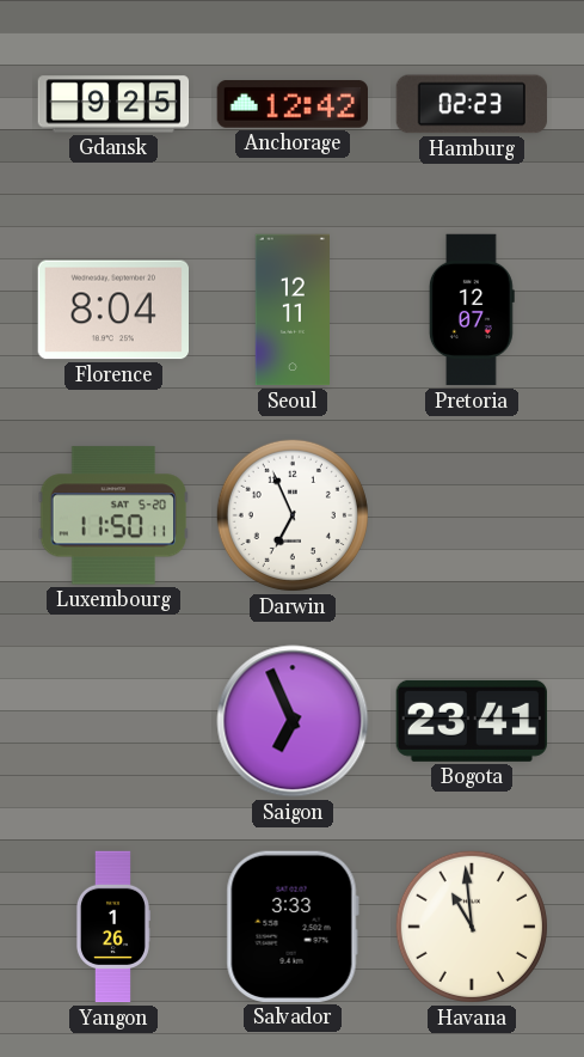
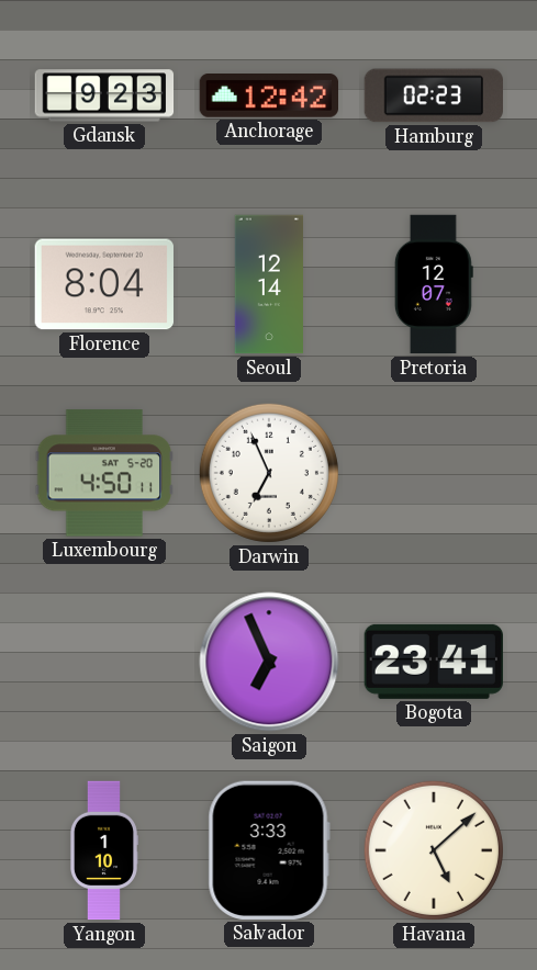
Gdansk: 9:25 -> 9:23 (104, 95)
Seoul: 12:11 -> 12:14 (268, 284)
Luxembourg: 11:50 -> 4:50 (103, 473)
Yangon: 1:26 -> 1:10 (103, 850)
Havana: 10:59 -> 5:08 (434, 850)
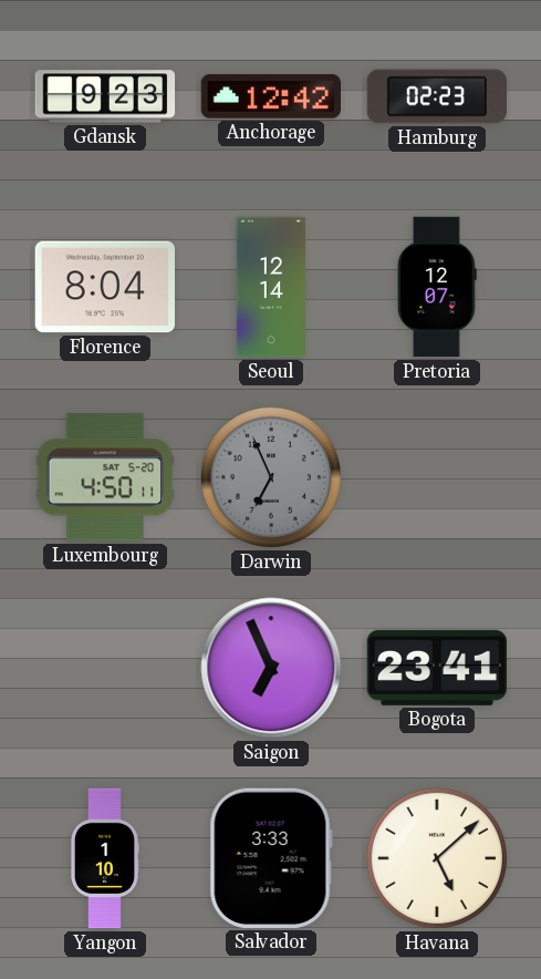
Darwin dial: white -> grey (271, 477)
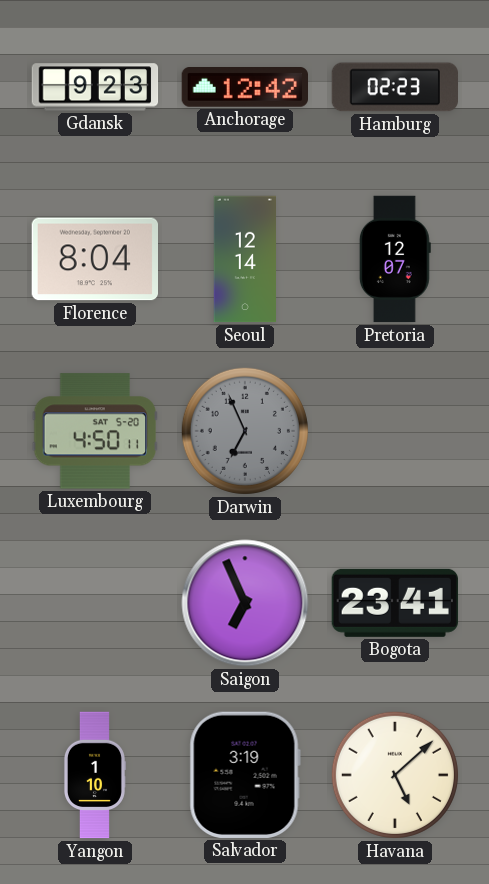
Salvador: 3:33 -> 3:19 (245, 775)
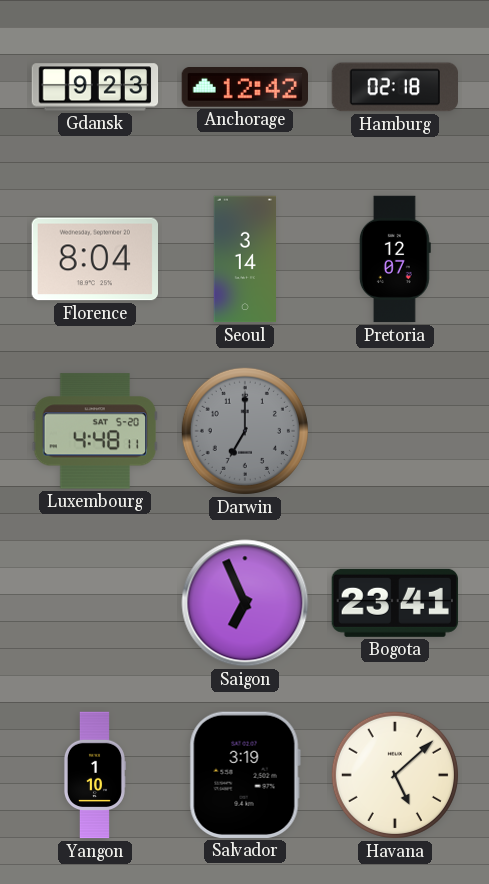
Hamburg: 02:23 -> 02:18 (395, 87)
Seoul: 12:14 -> 3:14 (244, 259)
Luxembourg: 4:50 -> 4:48 (94, 431)
Darwin: 6:56 -> 7:00 (245, 431)
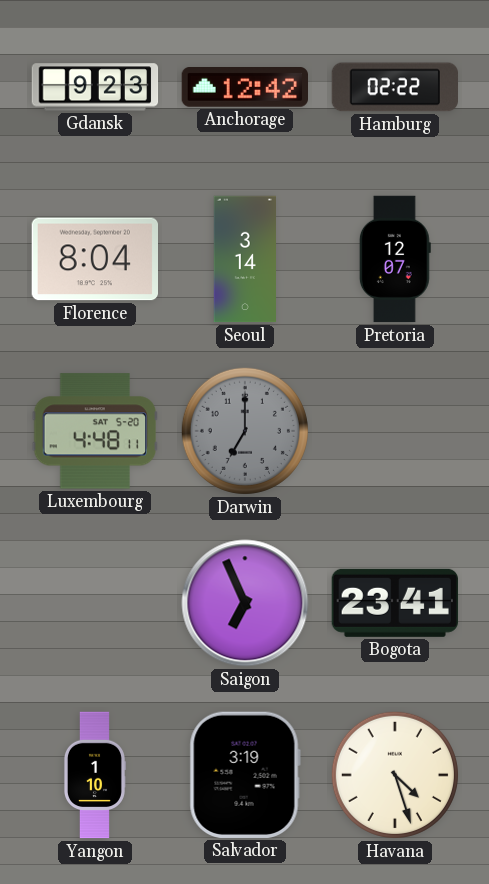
Hamburg: 02:18 -> 02:22 (395, 87)
Havana: 5:08 -> 4:27 (395, 775)
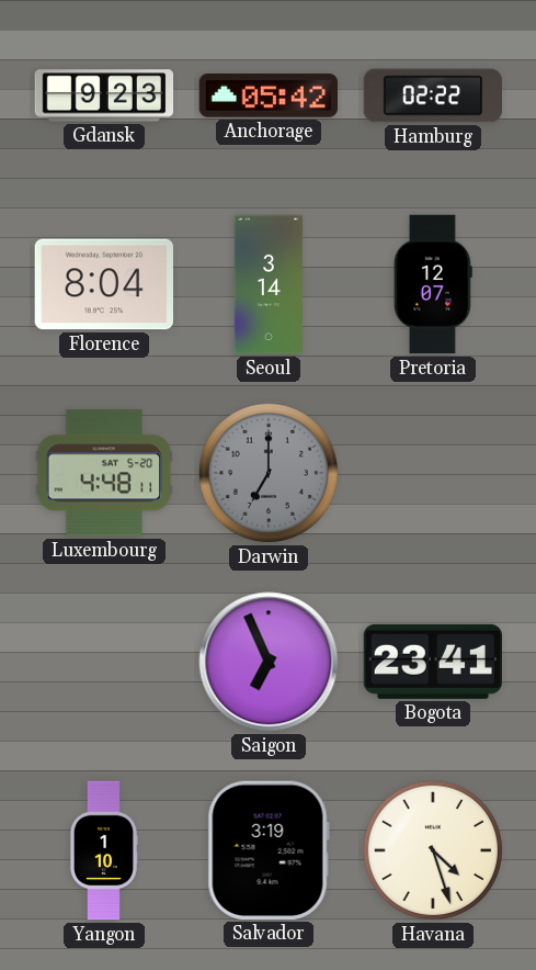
Anchorage: 12:42 -> 05:42 (267, 97)
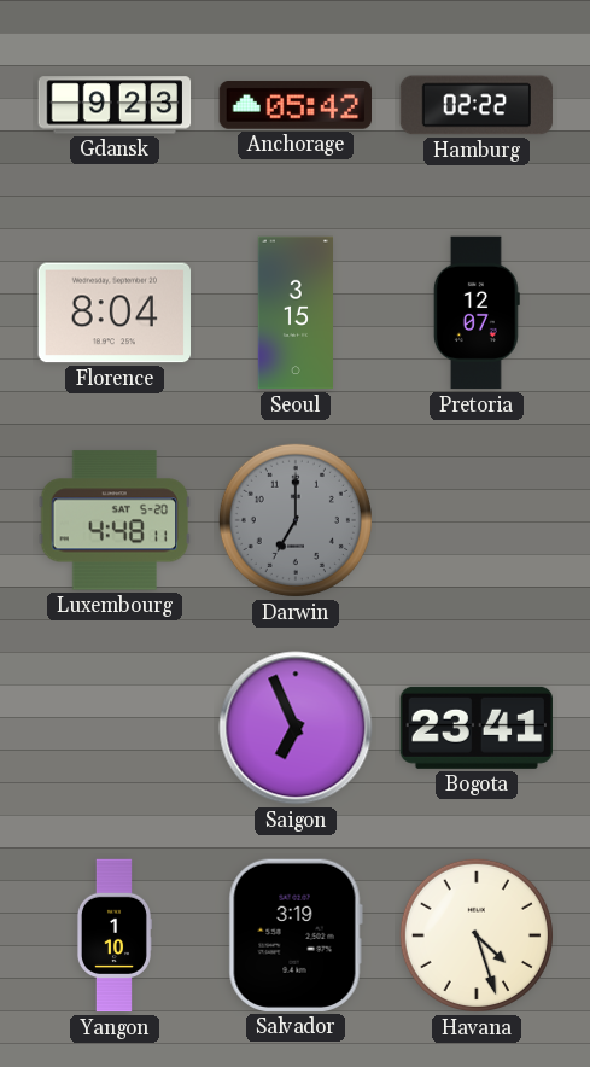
Seoul: 3:14 -> 3:15 (294, 313)
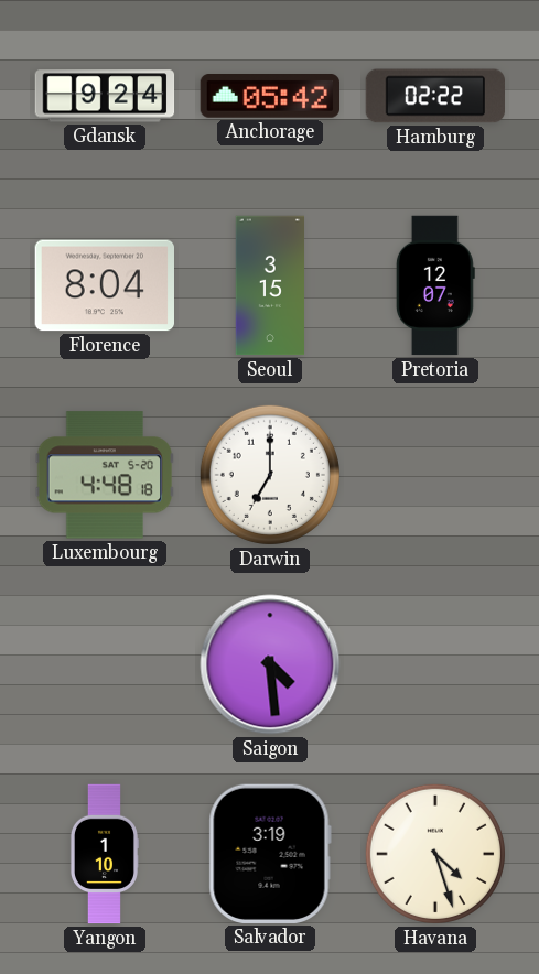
Gdansk: 9:23 -> 9:24 (105, 96)
Luxembourg: 4:48:11 -> 4:48:18 (104, 475)
Darwin dial: grey -> white (270, 475)
Saigon: 6:56 -> 4:29 (270, 664)
Bogota: 23:41 -> none (475, 728)
